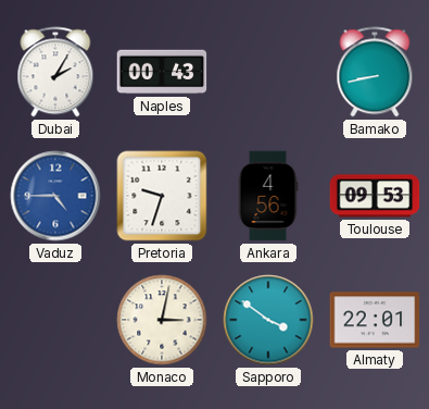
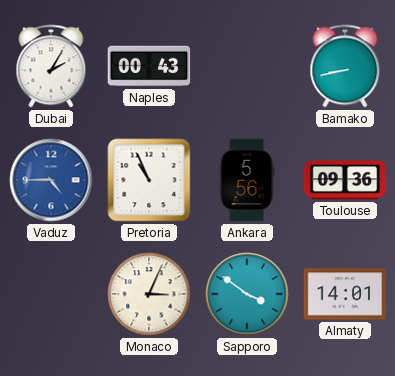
Pretoria: 9:33 -> 10:56 (149, 180)
Ankara: 4:56 -> 5:56 (247, 180)
Toulouse: 09:53 -> 09:36 (345, 180)
Monaco: 3:02 -> 3:04 (149, 294)
Almaty: 22:01 -> 14:01 (345, 294)
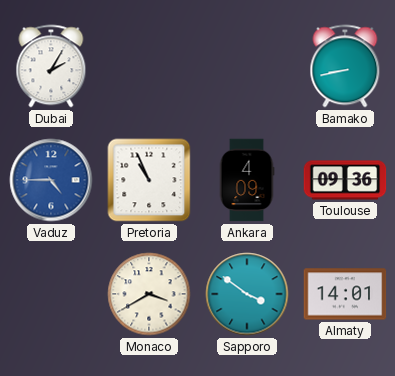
Naples: 00:43 -> none (149, 66)
Ankara: 5:56 -> 4:09 (247, 180)
Monaco: 3:04 -> 3:40 (149, 294)
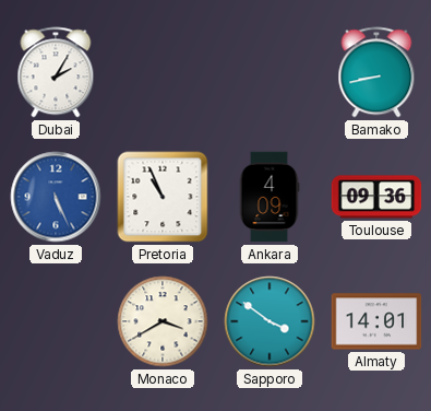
Vaduz: 4:45 -> 5:26 (56, 197)
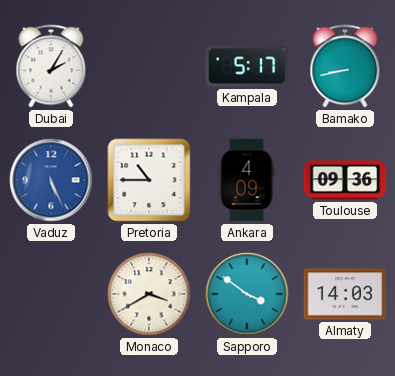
Kampala: none -> 5:17 (247, 66)
Pretoria: 10:56 -> 10:45 (149, 180)
Almaty: 14:01 -> 14:03 (345, 294)
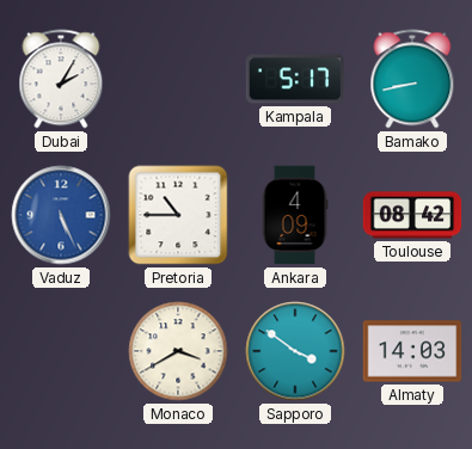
Toulouse: 09:36 -> 08:42 (412, 215)
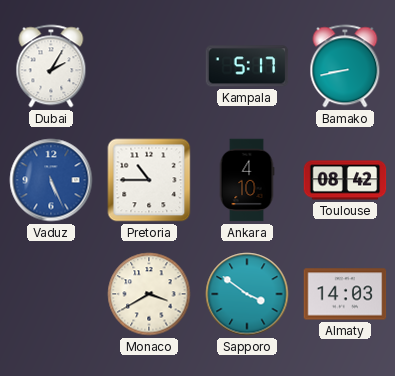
Ankara: 4:09 -> 4:10 (247, 180)
